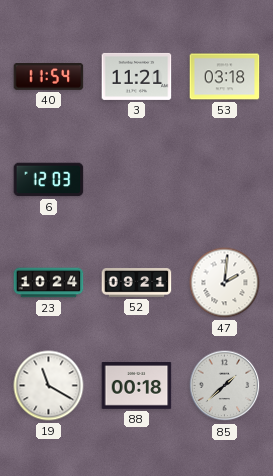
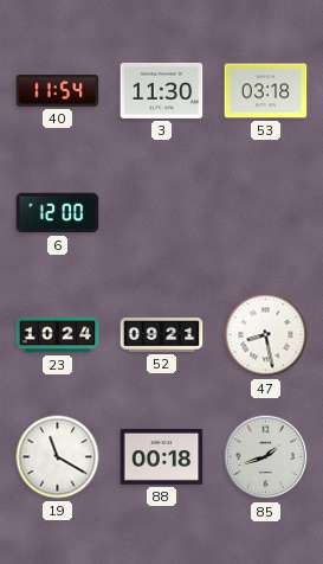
3: 11:21 -> 11:30 (162, 90)
6: 12:03 -> 12:00 (58, 213)
47: 2:01 -> 8:28 (266, 335)
85: 1:38 -> 1:42 (266, 457)
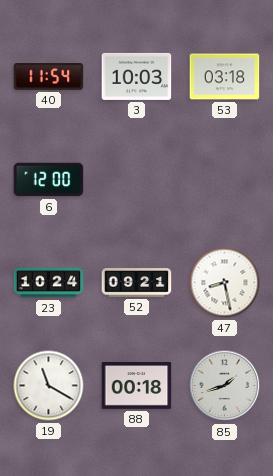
3: 11:30 -> 10:03 (137, 76)
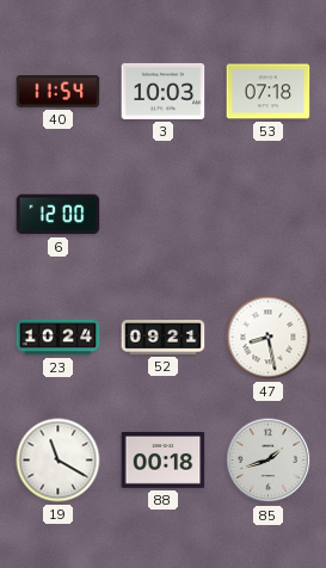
53: 03:18 -> 07:18 (269, 92)
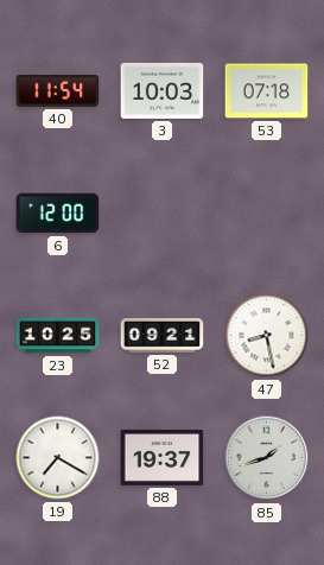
23: 10:24 -> 10:25 (58, 336)
19: 11:20 -> 7:20 (58, 458)
88: 00:18 -> 19:37 (163, 458)
